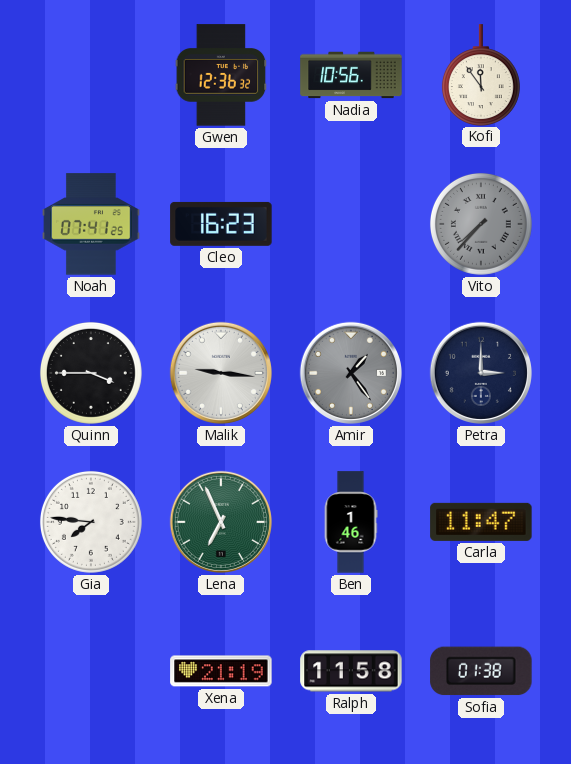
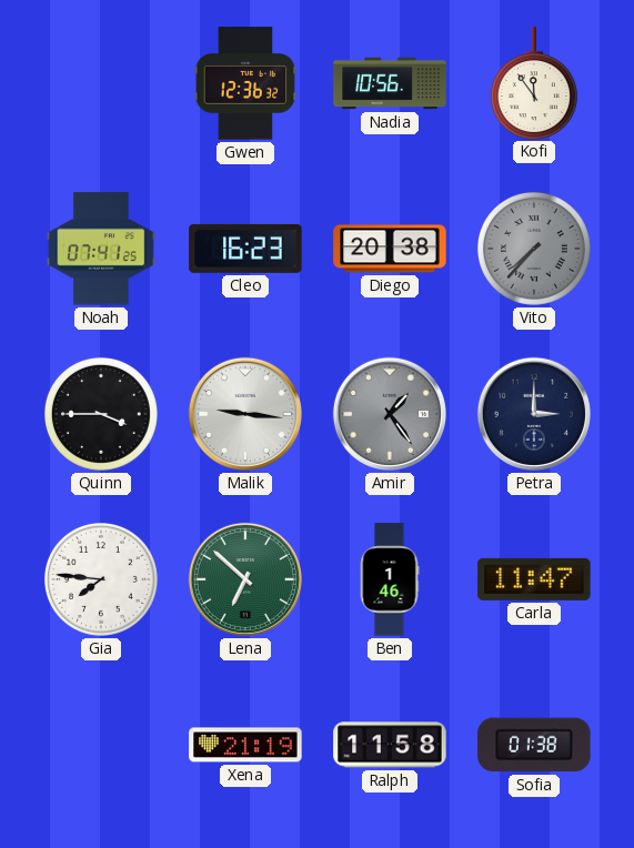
Diego: none -> 20:38 (390, 249)
Lena: 6:56 -> 6:52 (245, 579)
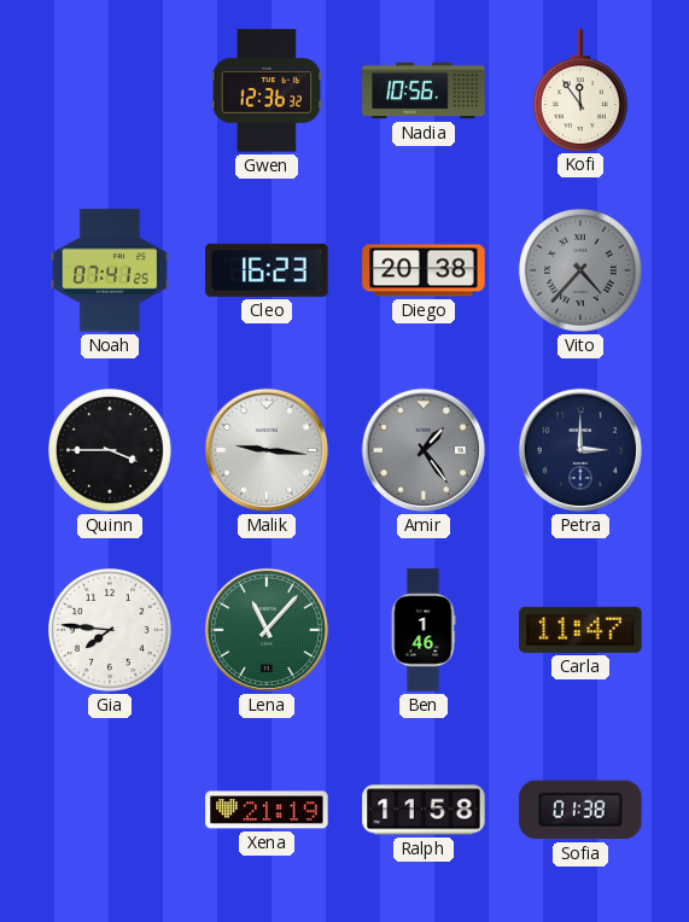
Vito: 7:37 -> 4:37 (580, 270)
Lena: 6:52 -> 11:07 (267, 630)
